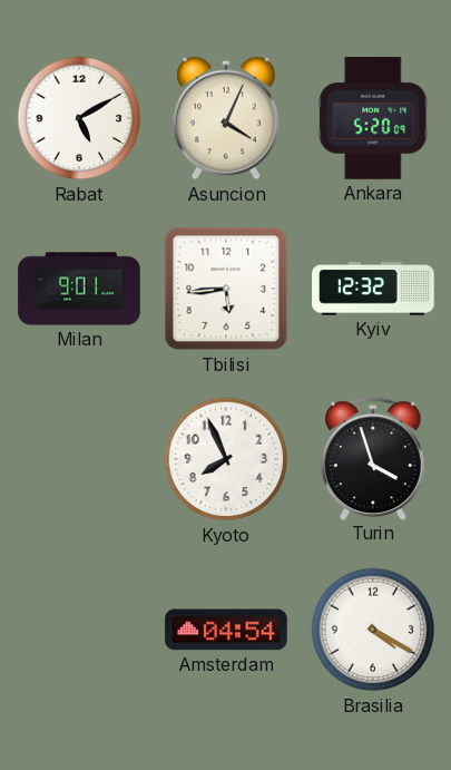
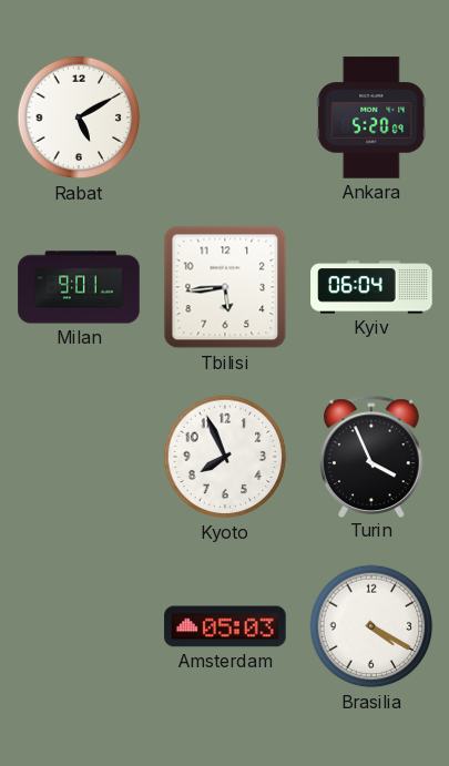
Asuncion: 4:04 -> none (227, 118)
Kyiv: 12:32 -> 06:04 (371, 287)
Turin: 3:57 -> 3:56 (371, 456)
Amsterdam: 04:54 -> 05:03 (225, 626)
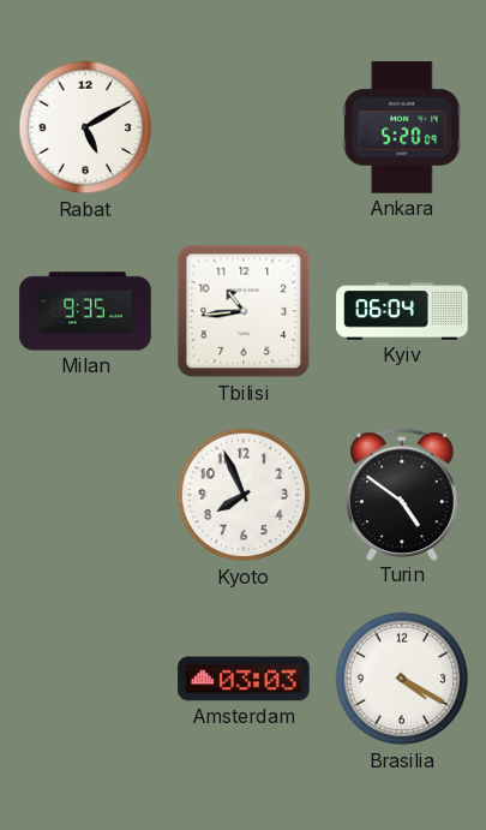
Milan: 9:01 -> 9:35 (85, 311)
Tbilisi: 5:44 -> 10:44 (244, 311)
Turin: 3:56 -> 4:51 (402, 494)
Amsterdam: 05:03 -> 03:03 (244, 679)
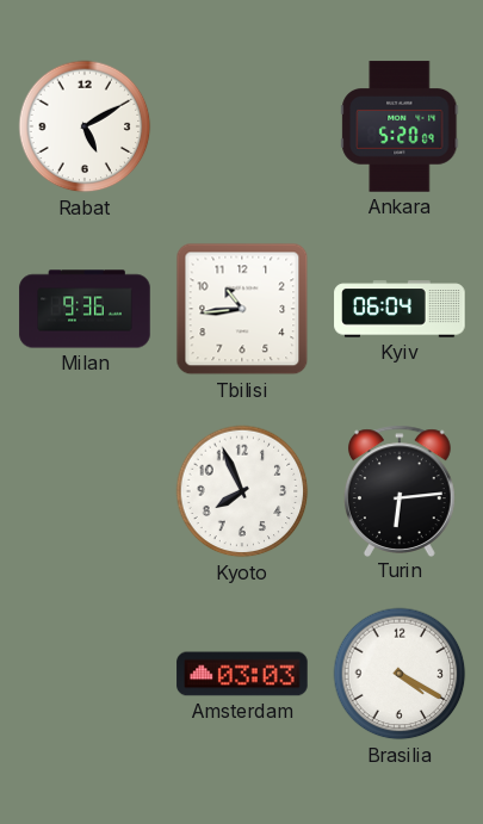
Milan: 9:35 -> 9:36 (85, 309)
Turin: 4:51 -> 6:14 (400, 490)
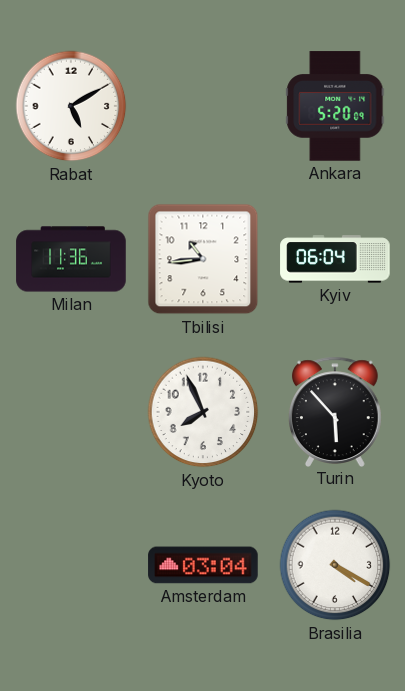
Milan: 9:36 -> 11:36 (71, 259)
Turin: 6:14 -> 5:53 (335, 411)
Amsterdam: 03:03 -> 03:04 (203, 565)
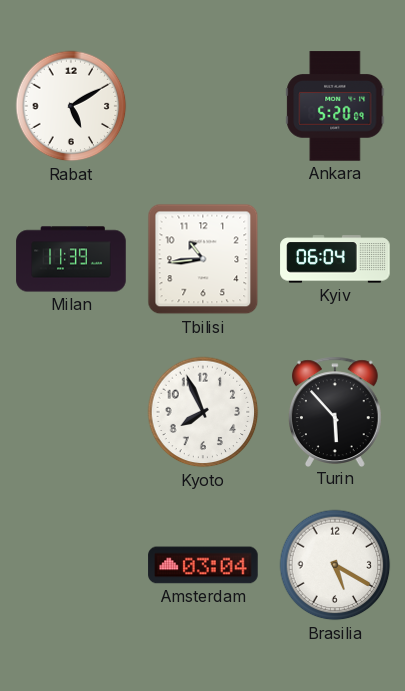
Milan: 11:36 -> 11:39 (71, 259)
Brasilia: 4:20 -> 5:20 (335, 565)
